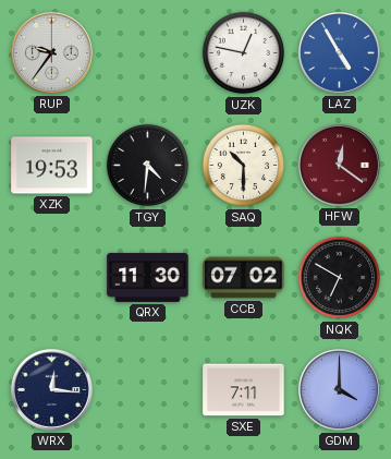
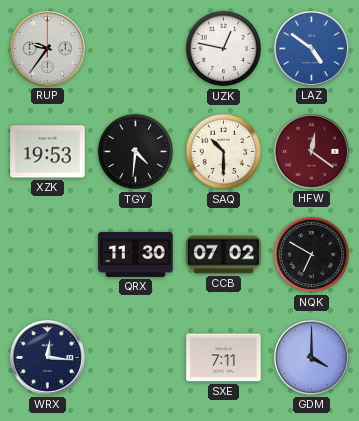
LAZ: 4:55 -> 4:51 (311, 48)
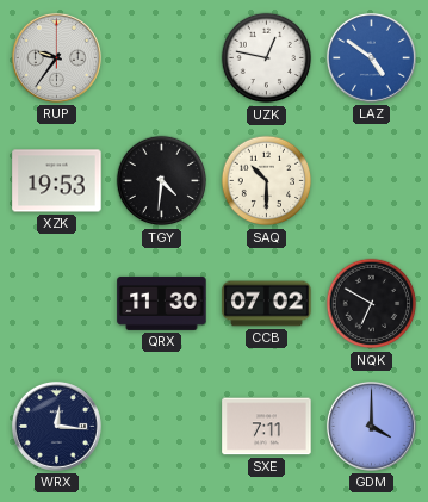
HFW: 12:21 -> none (311, 151)
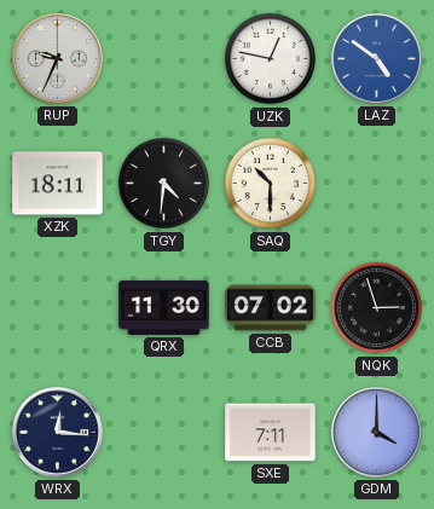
RUP: 9:36 -> 9:34 (57, 58)
XZK: 19:53 -> 18:11 (58, 184)
NQK: 6:50 -> 2:57 (377, 308)
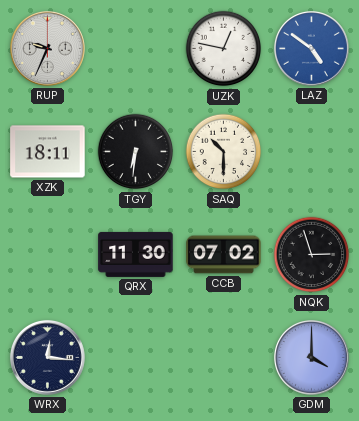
TGY: 4:31 -> 6:31 (136, 152)
SXE: 7:11 -> none (271, 433)
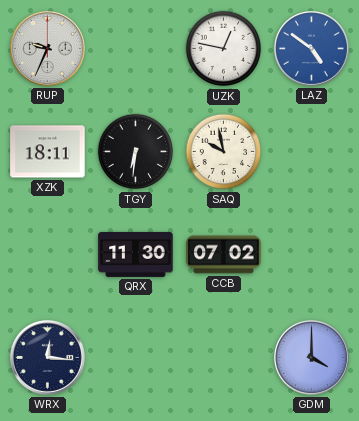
SAQ: 10:30 -> 9:58 (224, 152)
NQK: 2:57 -> none (312, 255)
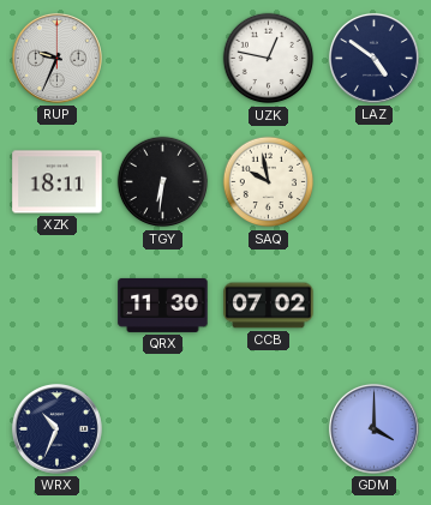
LAZ dial: blue -> navy (373, 58)
WRX: 12:16 -> 10:34 (56, 428)
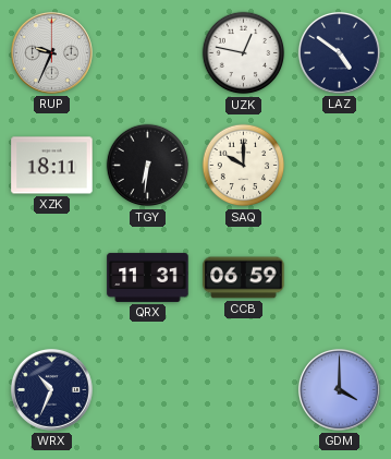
SAQ: 9:58 -> 10:00 (244, 166)
QRX: 11:30 -> 11:31 (148, 277)
CCB: 07:02 -> 06:59 (244, 278)
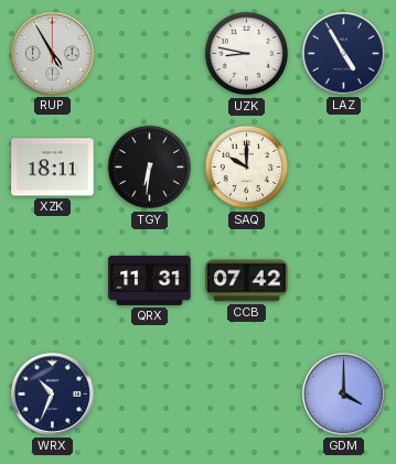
RUP: 9:34 -> 4:55 (52, 53)
UZK: 12:47 -> 8:47 (247, 54)
LAZ: 4:51 -> 4:55 (343, 53)
CCB: 06:59 -> 07:42 (247, 281)
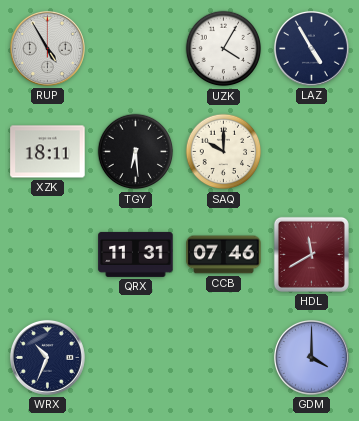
UZK: 8:47 -> 4:05 (224, 49)
TGY: 6:31 -> 6:29 (136, 152)
CCB: 07:42 -> 07:46 (224, 255)
HDL: none -> 11:40 (311, 254)
